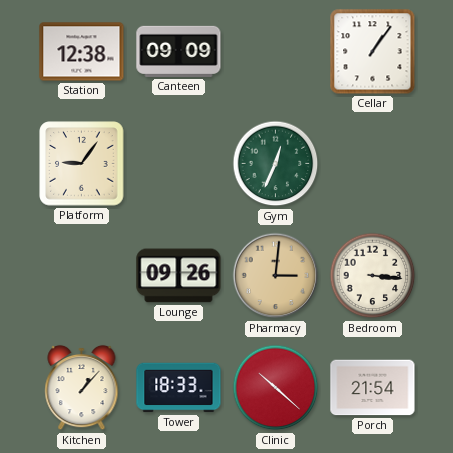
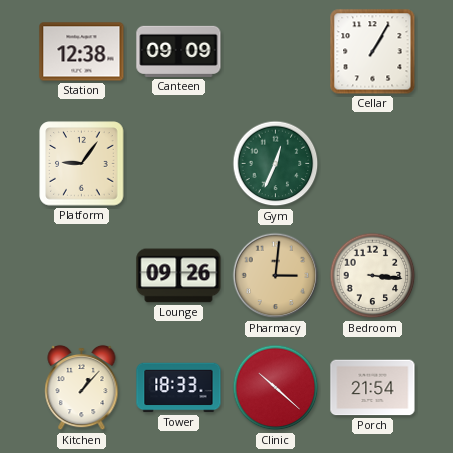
Cellar: 1:06 -> 1:05 (373, 52)
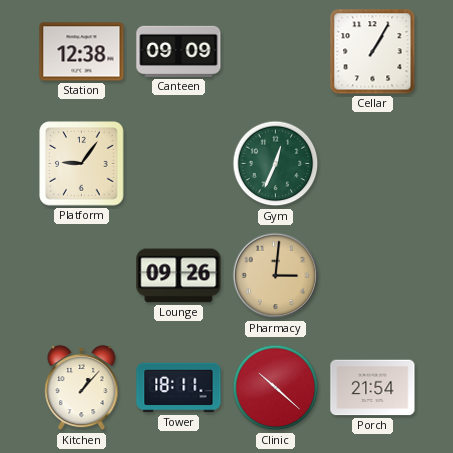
Bedroom: 3:16 -> none (373, 276)
Tower: 18:33 -> 18:11 (179, 388)
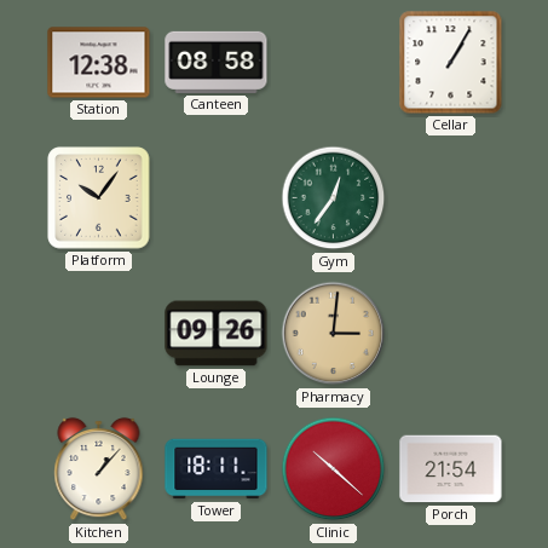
Canteen: 09:09 -> 08:58 (217, 62)
Platform: 9:06 -> 10:06 (99, 198)
Gym: 12:34 -> 12:36 (334, 198)
